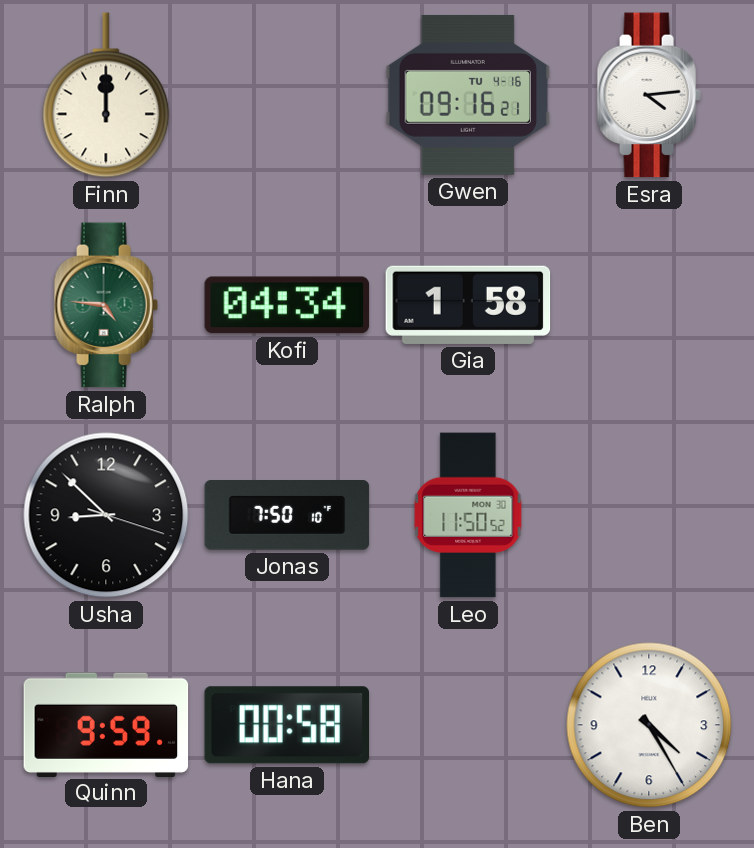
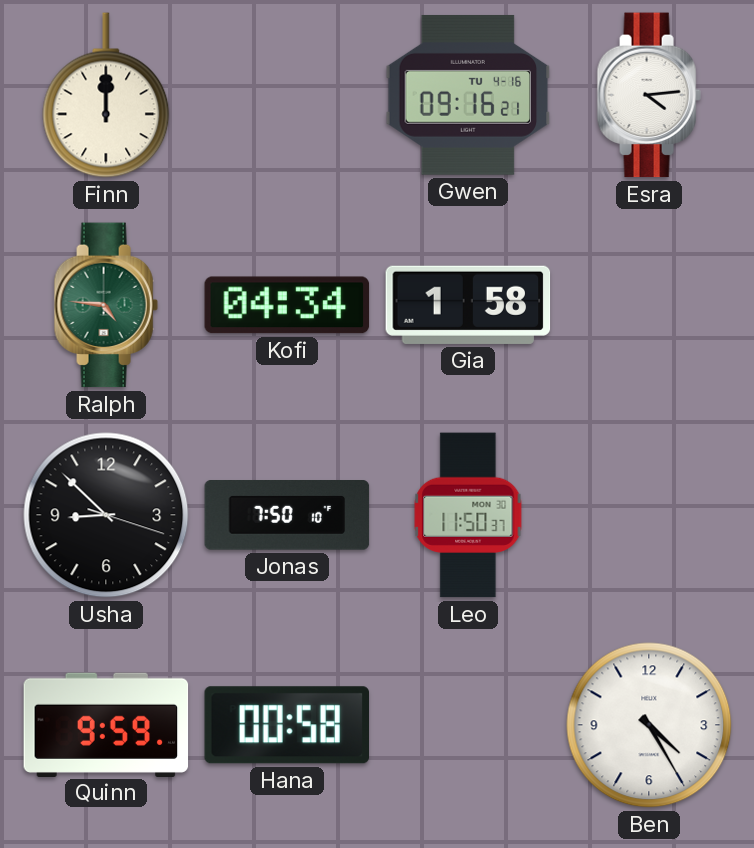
Leo: 11:50:52 -> 11:50:37 (468, 515)
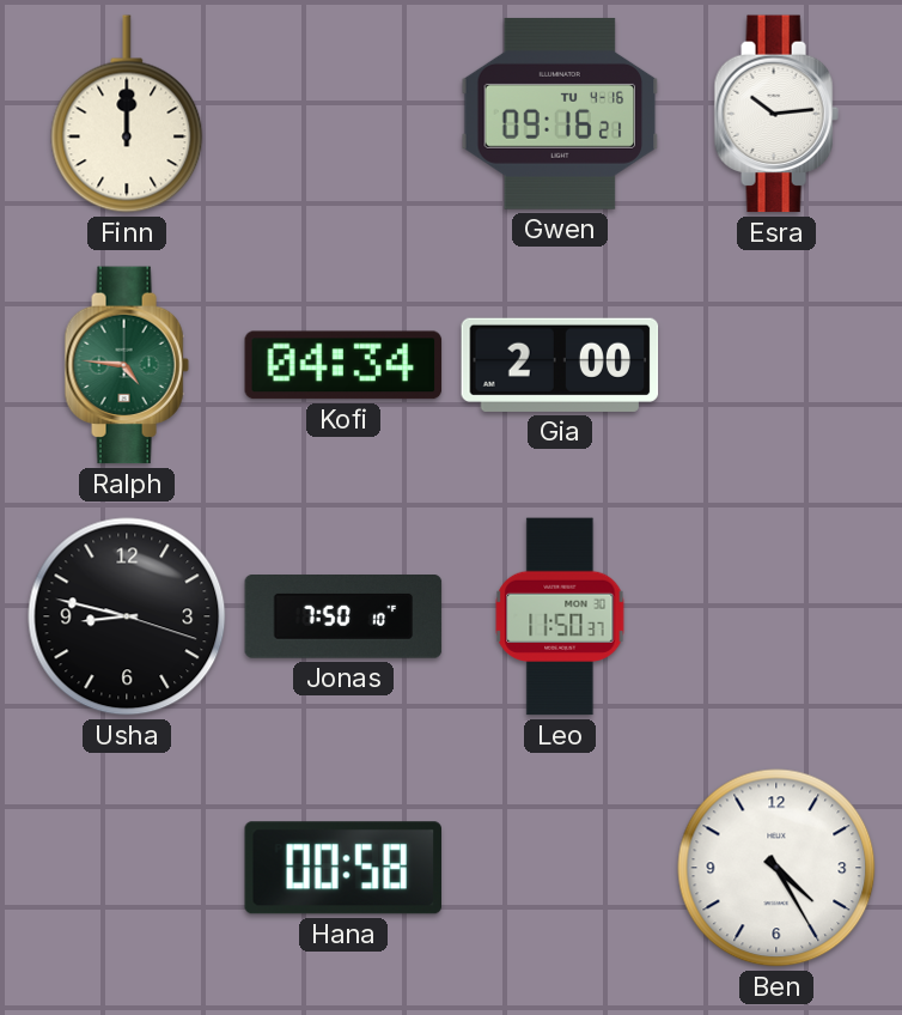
Esra: 4:14 -> 10:14 (776, 114)
Gia: 1:58 -> 2:00 (560, 365)
Usha: 8:52 -> 8:47 (127, 616)
Quinn: 9:59 -> none (106, 724)
